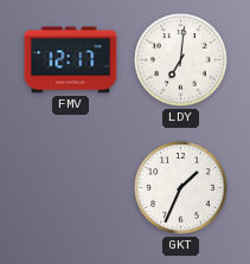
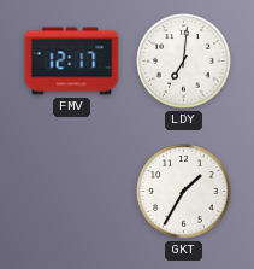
GKT: 1:34 -> 1:35 (184, 192)
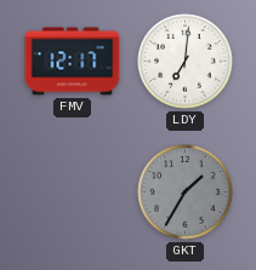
GKT dial: white -> grey (186, 193)
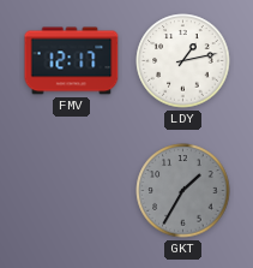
LDY: 7:01 -> 1:13 (183, 61)
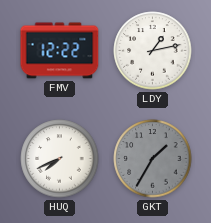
FMV: 12:17 -> 12:22 (60, 51)
HUQ: none -> 7:41 (60, 159)
